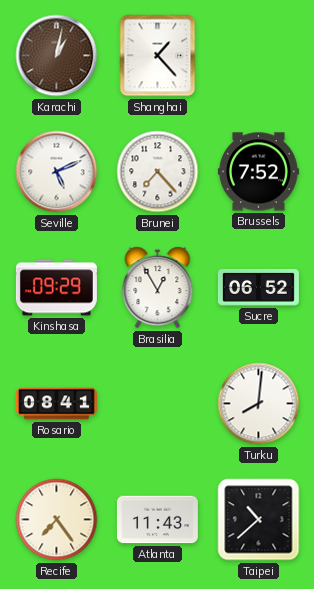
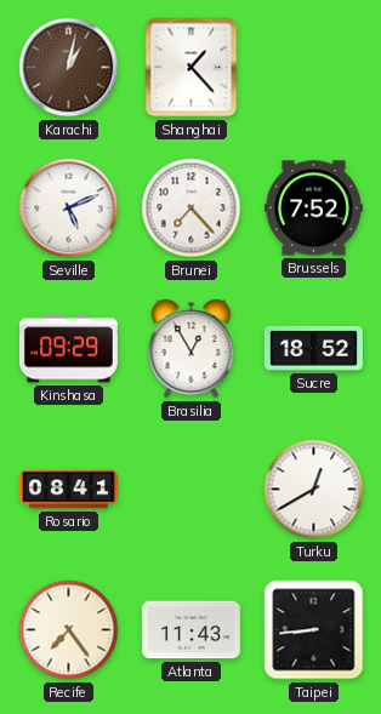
Sucre: 06:52 -> 18:52 (313, 349)
Turku: 8:01 -> 12:40 (314, 490)
Taipei: 10:38 -> 8:44 (314, 630)
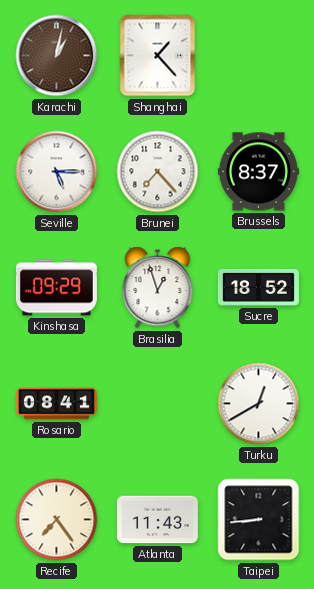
Seville: 5:11 -> 5:15 (57, 172)
Brussels: 7:52 -> 8:37 (258, 172)
Brasilia: 12:55 -> 12:57 (158, 288)
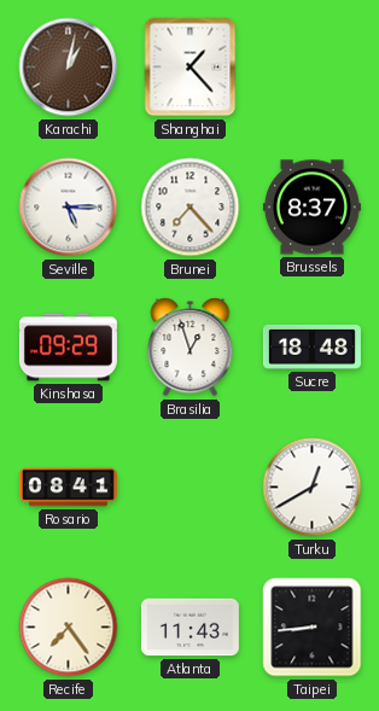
Sucre: 18:52 -> 18:48 (311, 348)
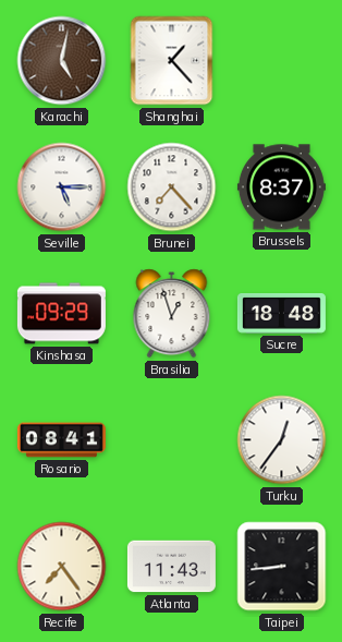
Karachi: 1:02 -> 5:02 (62, 61)
Turku: 12:40 -> 12:36 (282, 440)
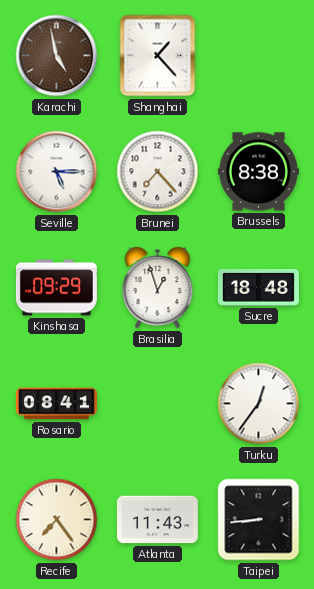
Karachi: 5:02 -> 4:58 (57, 56)
Brussels: 8:37 -> 8:38 (258, 172)
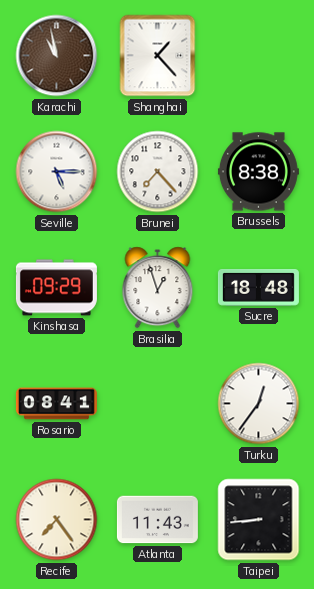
Karachi: 4:58 -> 10:58 (57, 56)
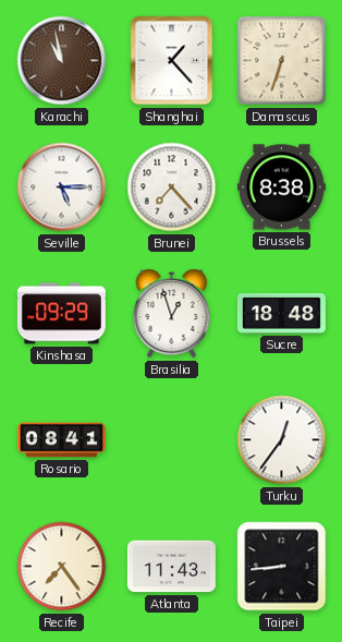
Damascus: none -> 6:33 (282, 61)
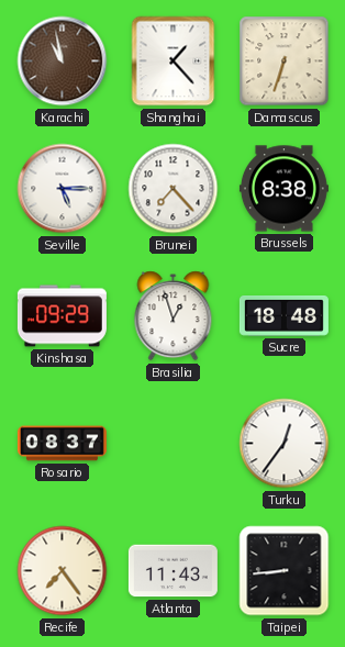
Rosario: 08:41 -> 08:37 (62, 444)
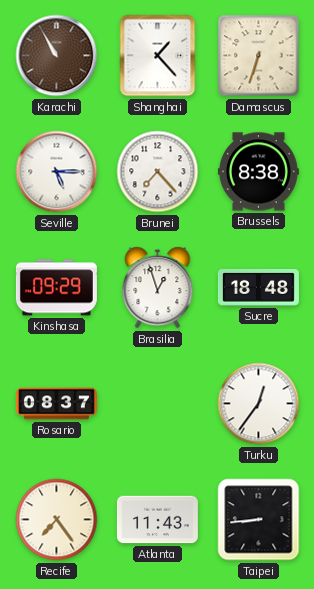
Karachi: 10:58 -> 10:55 (57, 56)
